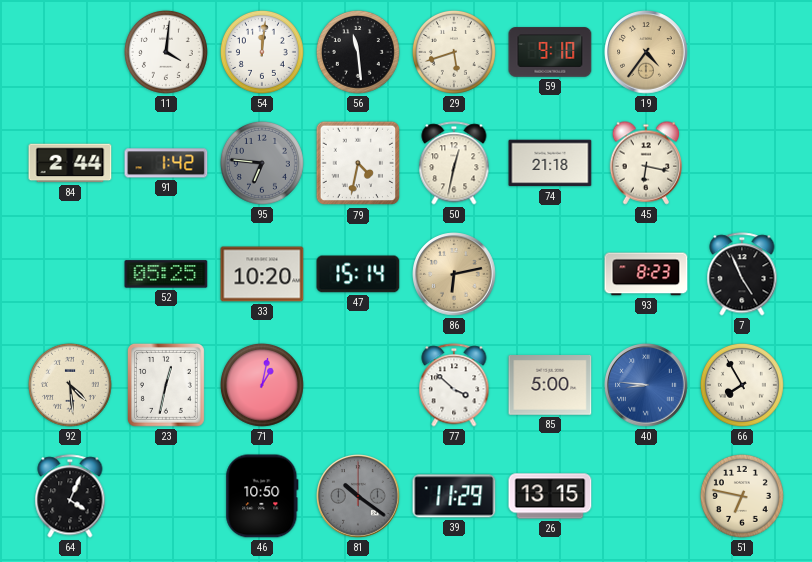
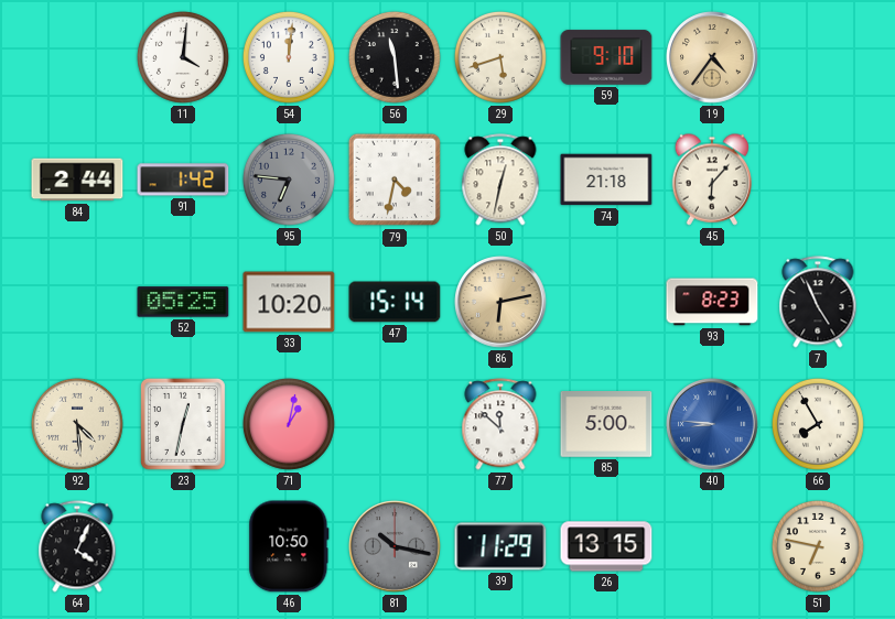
45: 6:17 -> 6:07 (711, 180)
77: 3:52 -> 11:52 (500, 424)
81: 10:21 -> 10:17 (395, 546)
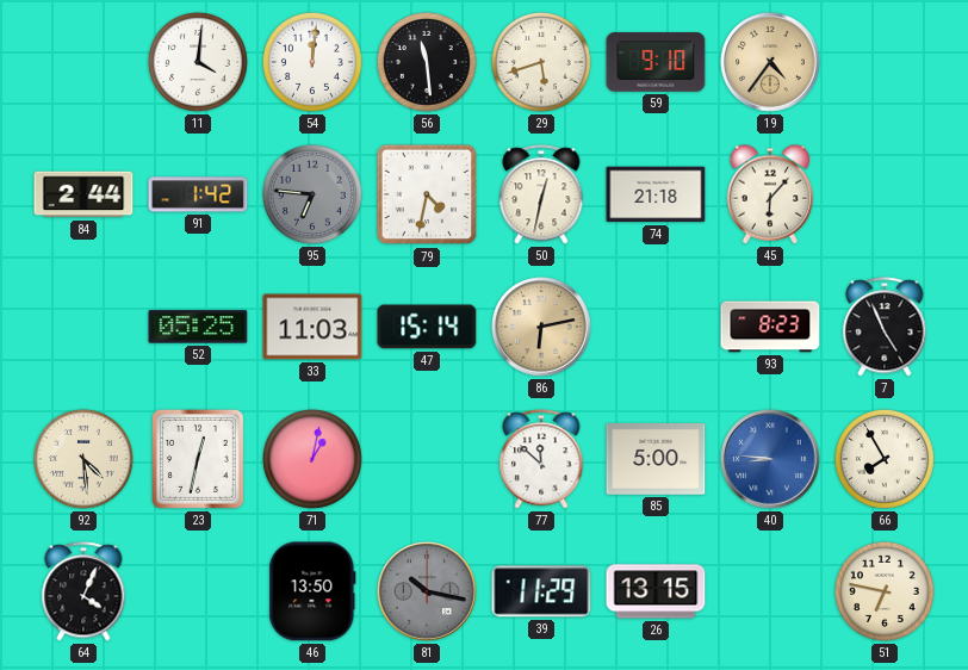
33: 10:20 -> 11:03 (312, 327)
46: 10:50 -> 13:50 (312, 591)
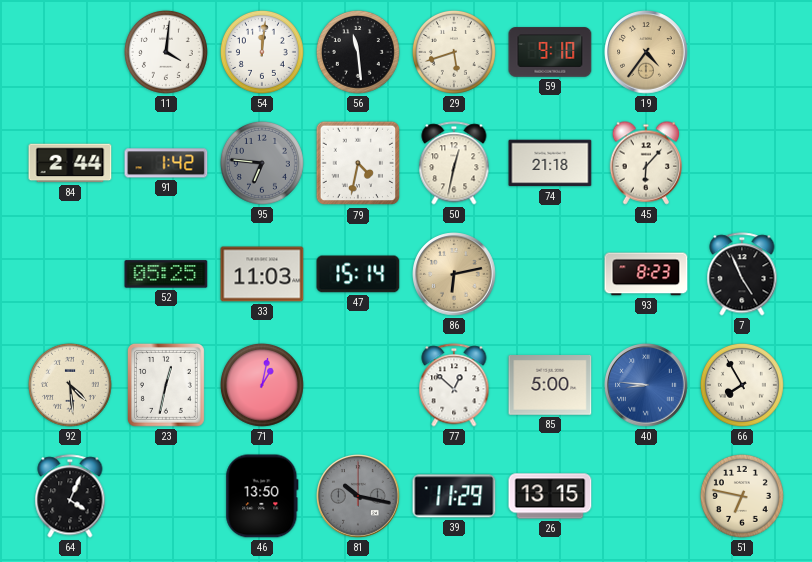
77: 11:52 -> 12:52 (454, 385)
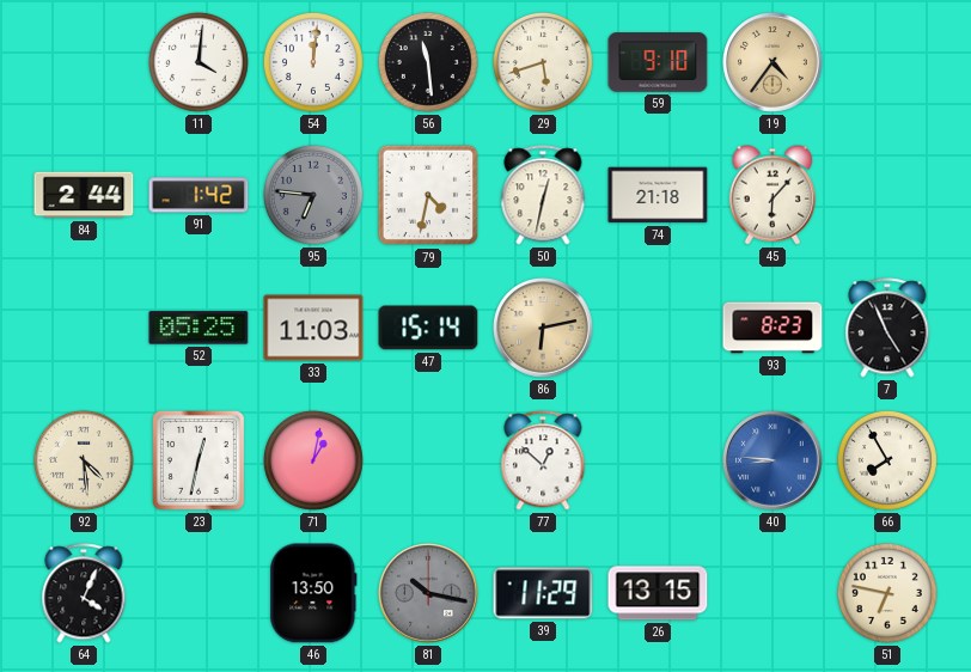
85: 5:00 -> none (550, 385)
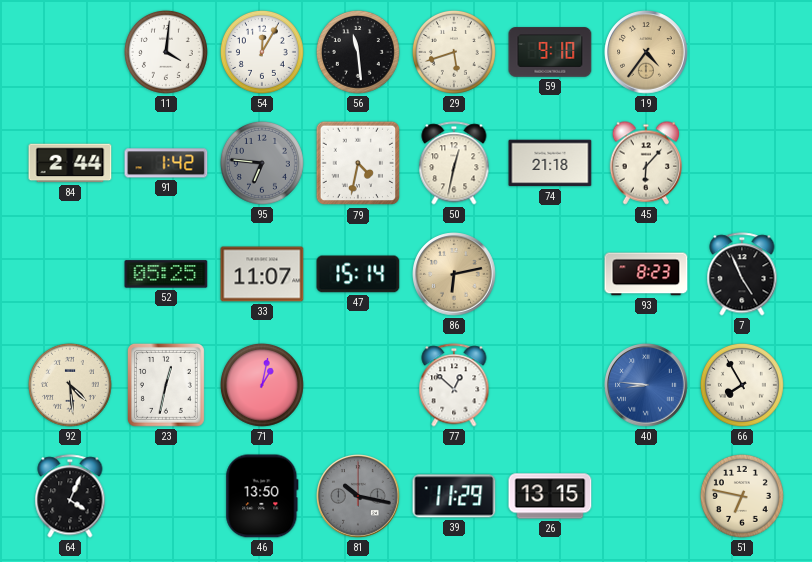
54: 12:01 -> 12:05 (262, 52)
33: 11:03 -> 11:07 (262, 274)
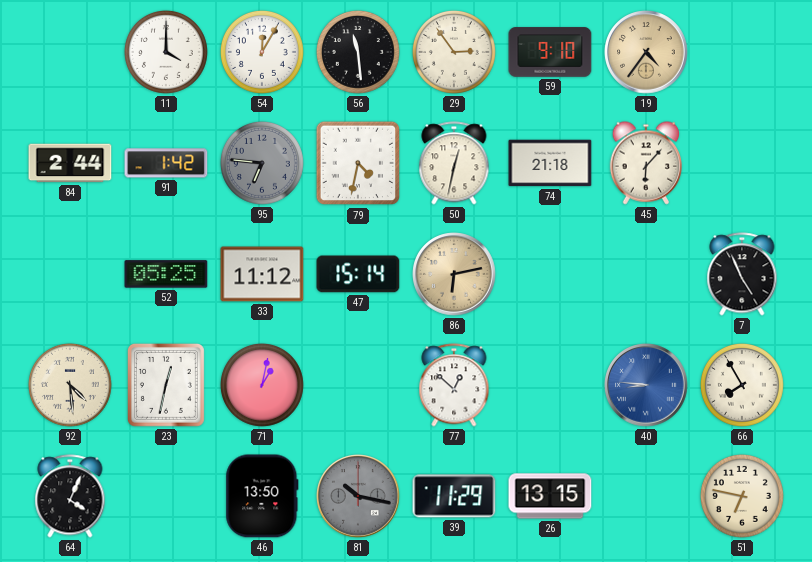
11: 4:01 -> 4:00 (166, 52)
29: 5:42 -> 2:54 (454, 52)
33: 11:07 -> 11:12 (262, 274)
93: 8:23 -> none (646, 274)
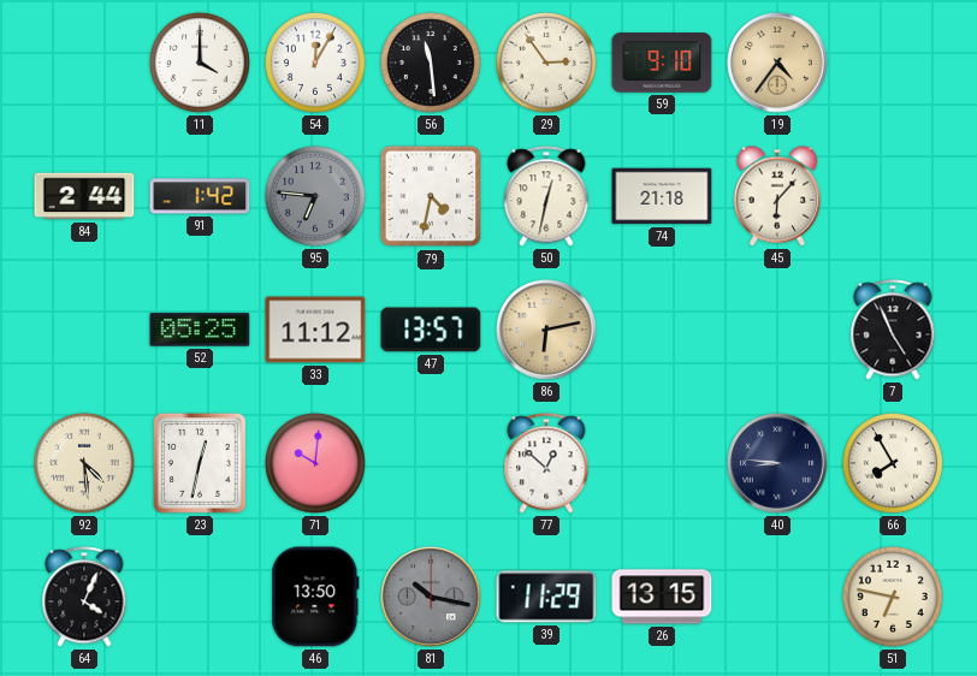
47: 15:14 -> 13:57 (431, 330)
71: 1:02 -> 10:01 (315, 463)
40 dial: blue -> navy (777, 463)
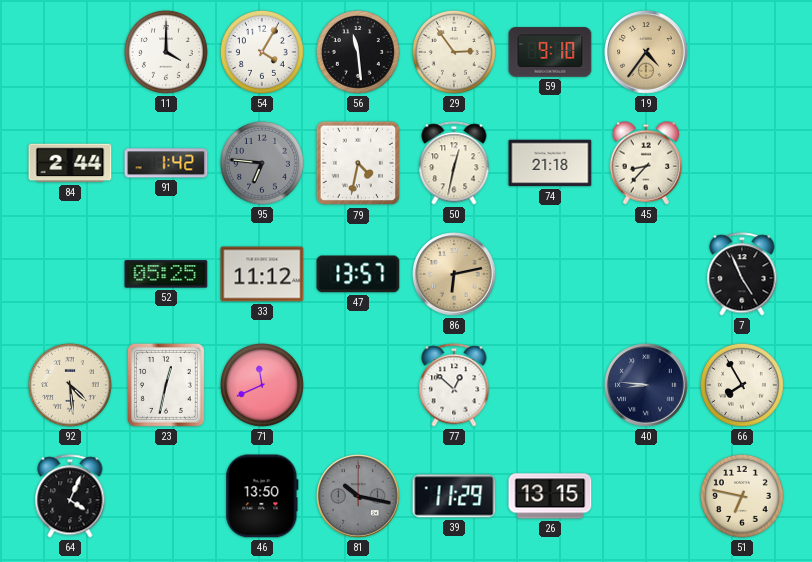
54: 12:05 -> 4:05 (262, 52)
45: 6:07 -> 8:37 (645, 163)
71: 10:01 -> 11:41 (262, 385)
